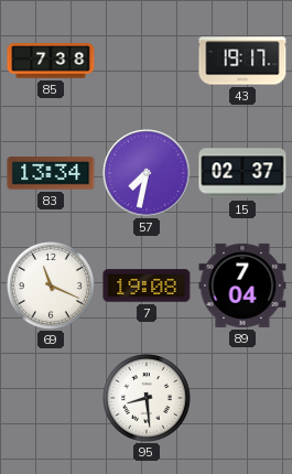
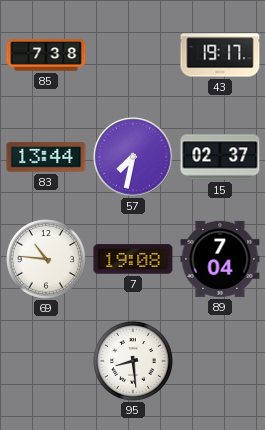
83: 13:34 -> 13:44 (46, 157)
69: 11:19 -> 10:46 (47, 260)
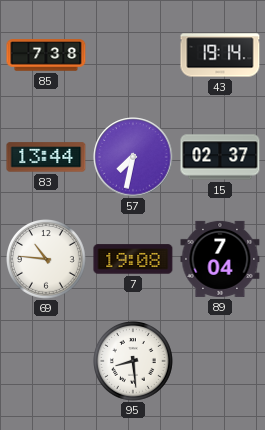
43: 19:17 -> 19:14 (220, 55)
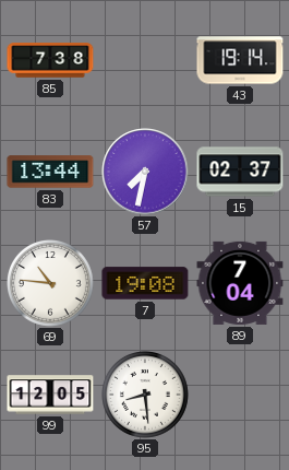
99: none -> 12:05 (50, 395)
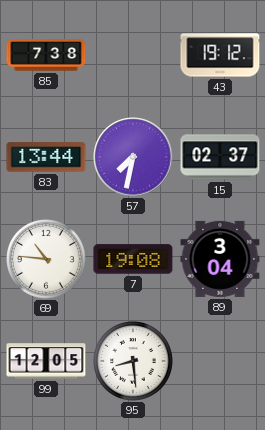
43: 19:14 -> 19:12 (220, 55)
89: 7:04 -> 3:04 (220, 259)
